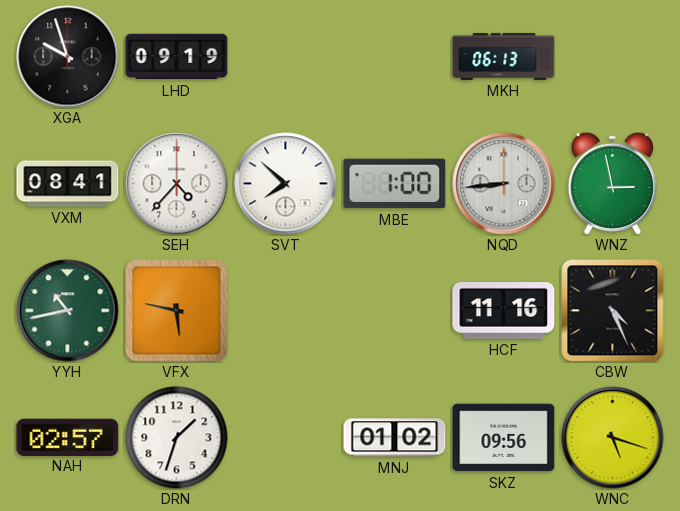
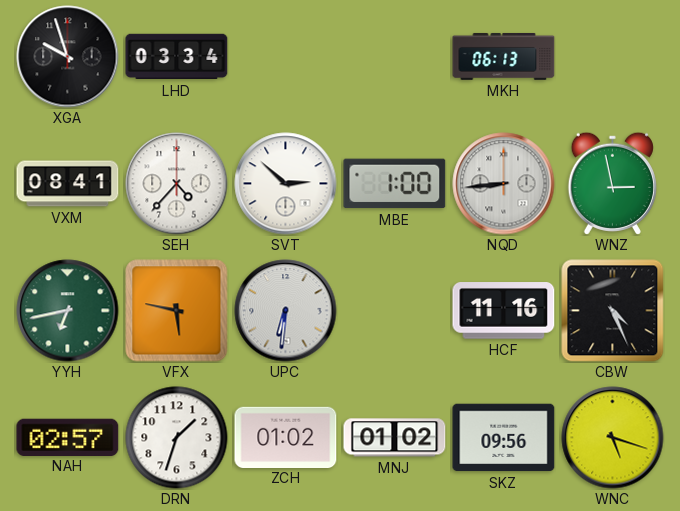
LHD: 09:19 -> 03:34 (177, 57)
SVT: 7:52 -> 2:52 (286, 184)
YYH: 10:43 -> 6:43 (68, 311)
UPC: none -> 6:31 (286, 311)
ZCH: none -> 01:02 (286, 437)
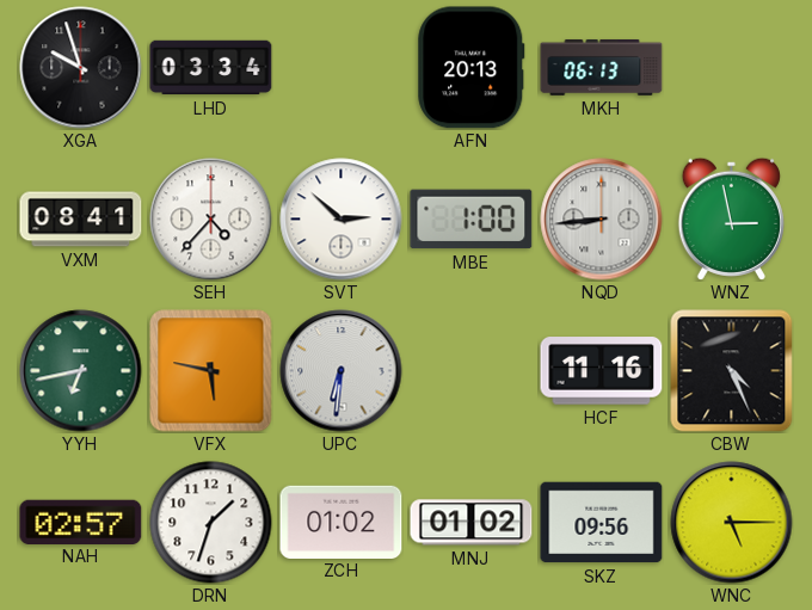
AFN: none -> 20:13 (472, 68)
WNC: 5:18 -> 5:15 (732, 523)
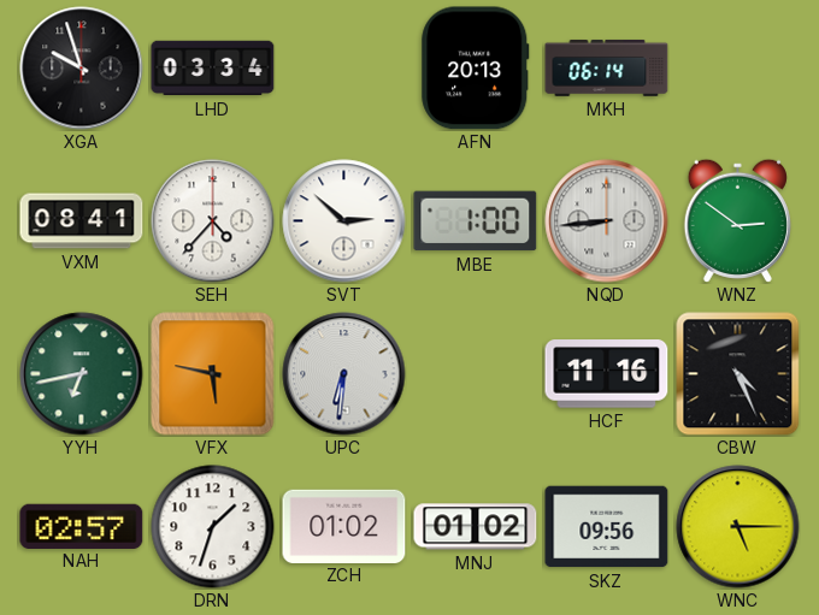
MKH: 06:13 -> 06:14 (607, 67)
WNZ: 2:58 -> 2:51 (737, 220)
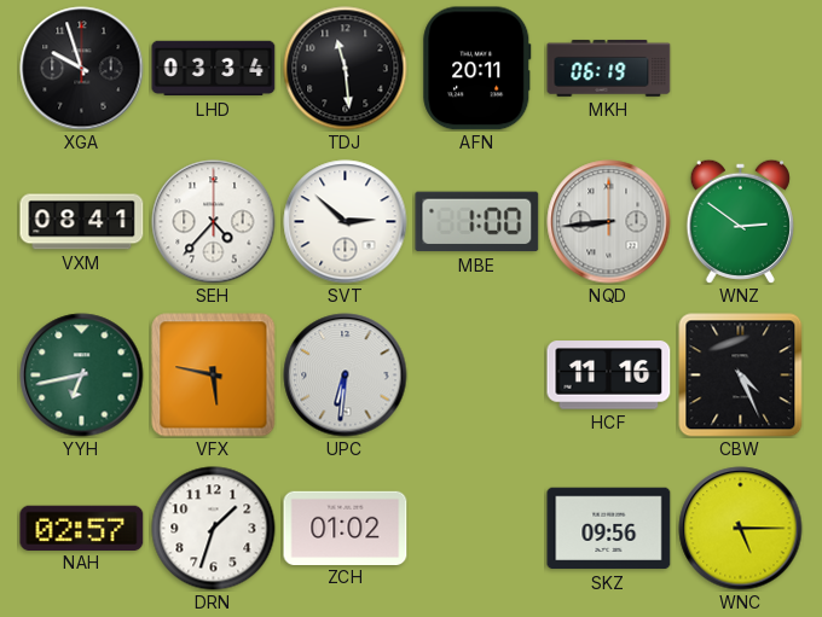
TDJ: none -> 11:29 (346, 69)
AFN: 20:13 -> 20:11 (477, 69)
MKH: 06:14 -> 06:19 (609, 68)
MNJ: 01:02 -> none (476, 527)
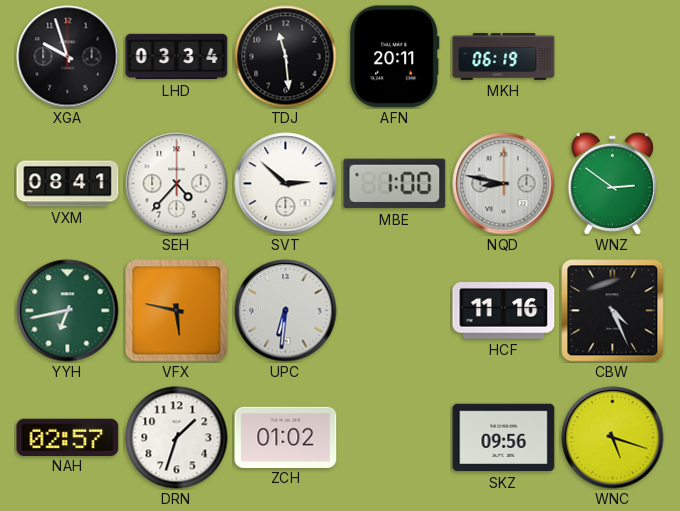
NQD: 8:44 -> 8:47 (504, 184)
WNC: 5:15 -> 5:18 (613, 438)
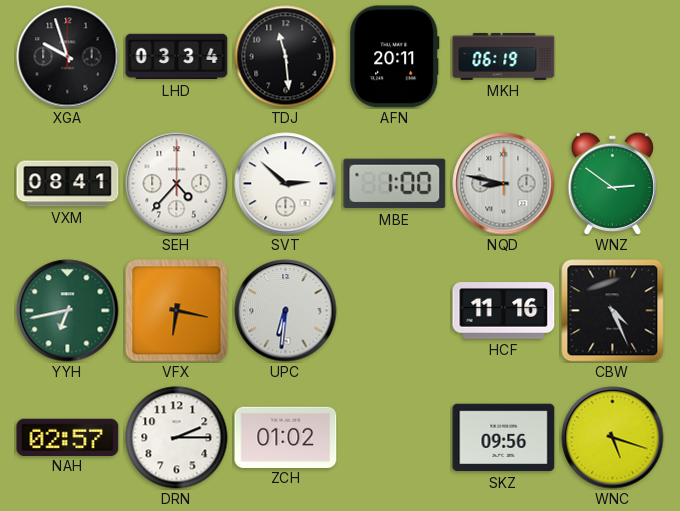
VFX: 5:47 -> 6:17 (177, 311)
DRN: 1:33 -> 2:15 (177, 438)
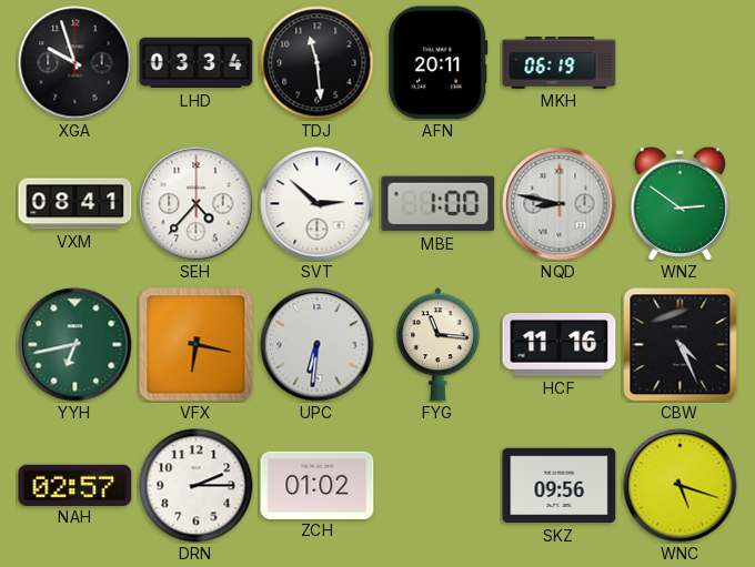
FYG: none -> 11:16 (437, 345)
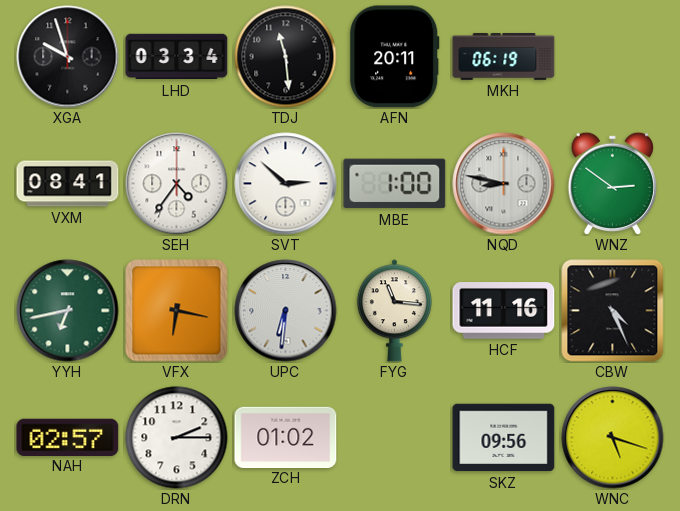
SEH: 4:37 -> 4:36 (177, 184)
